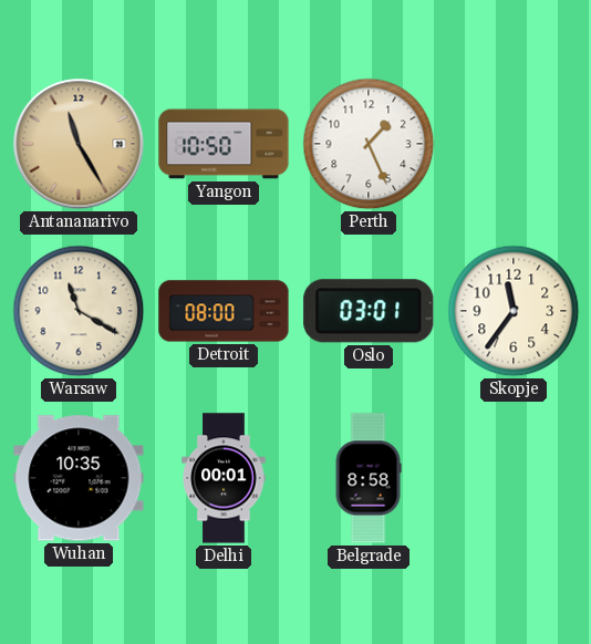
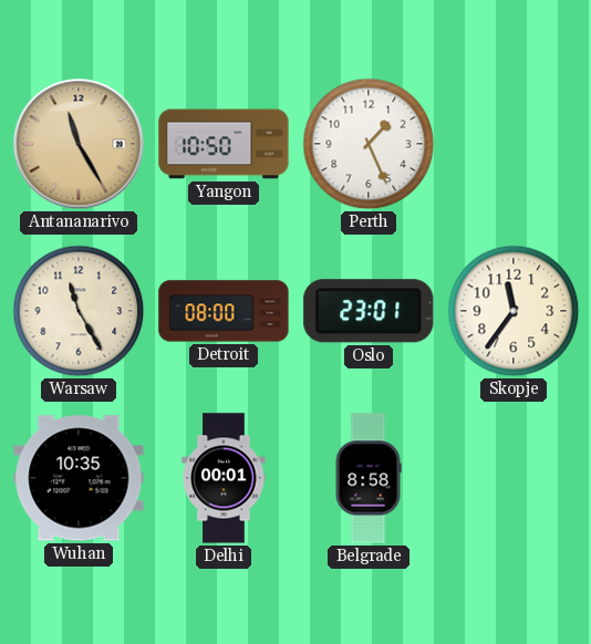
Warsaw: 11:20 -> 11:25 (79, 311)
Oslo: 03:01 -> 23:01 (369, 311)
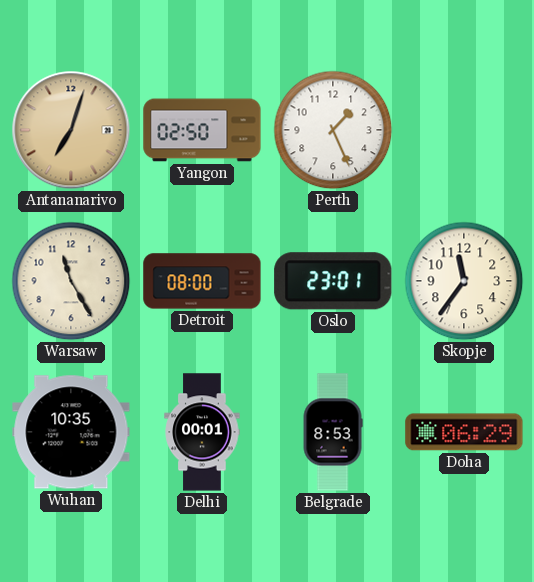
Antananarivo: 11:25 -> 7:03 (71, 130)
Yangon: 10:50 -> 02:50 (202, 130)
Belgrade: 8:58 -> 8:53 (333, 432)
Doha: none -> 06:29 (464, 432)
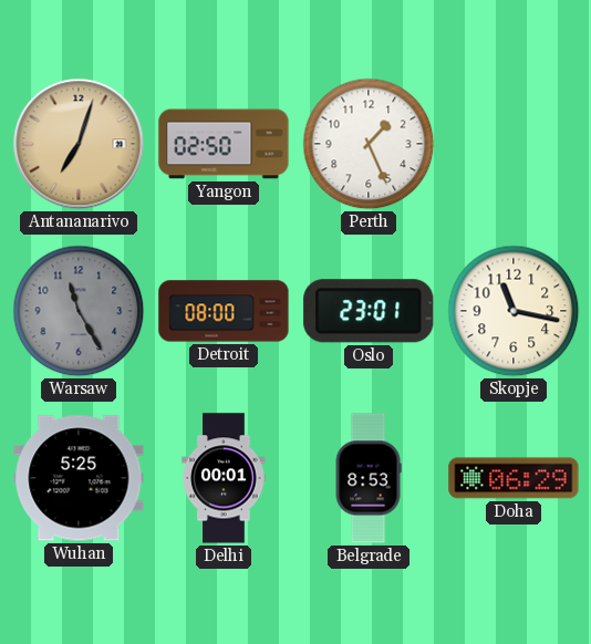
Warsaw dial: cream -> grey (79, 311)
Skopje: 11:36 -> 11:17 (514, 311)
Wuhan: 10:35 -> 5:25 (79, 478)
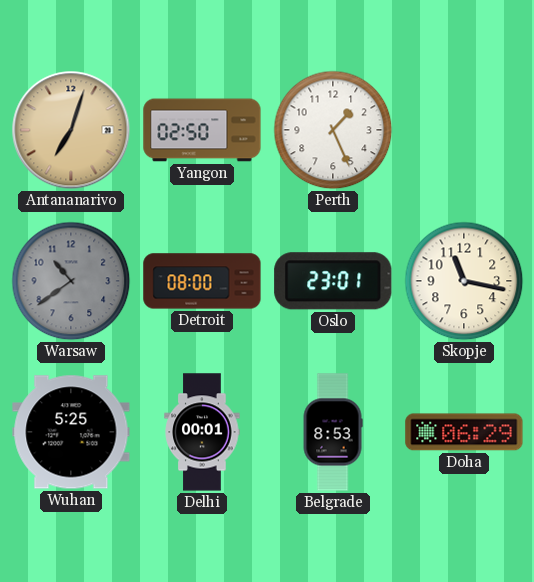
Warsaw: 11:25 -> 10:39 (71, 281)
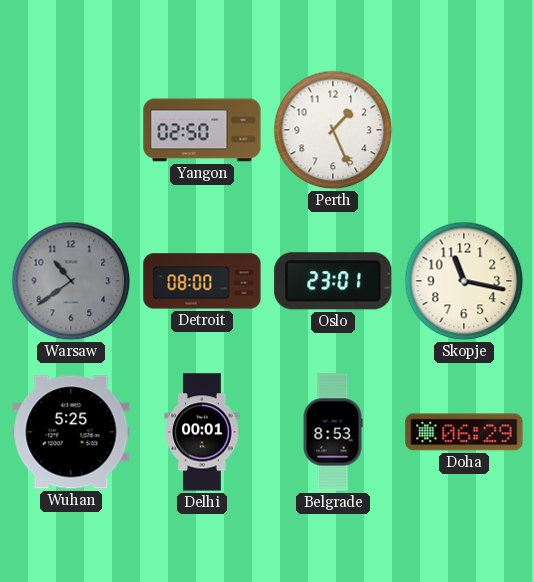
Antananarivo: 7:03 -> none (71, 130)
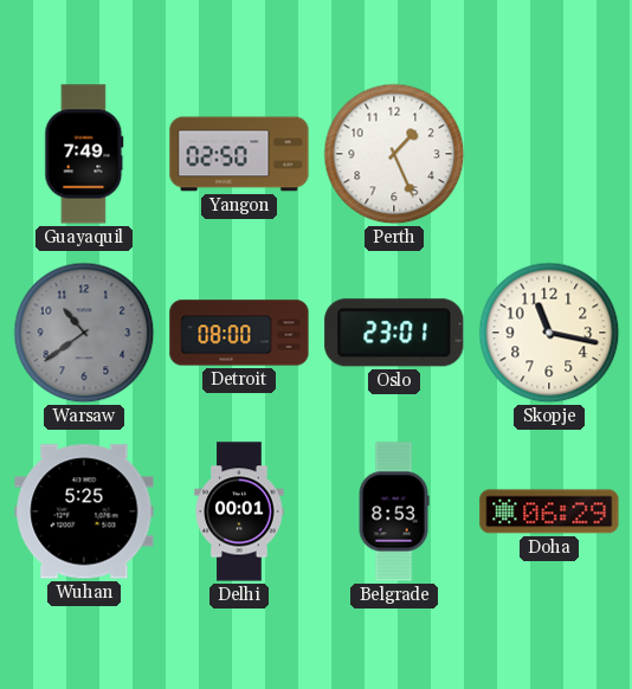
Guayaquil: none -> 7:49 (84, 154)
